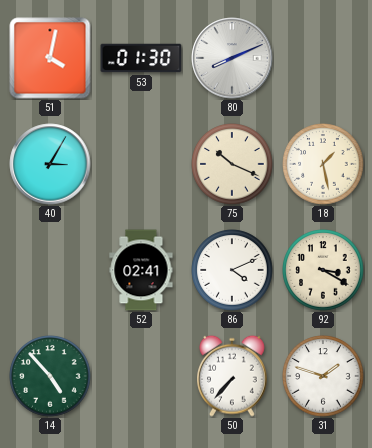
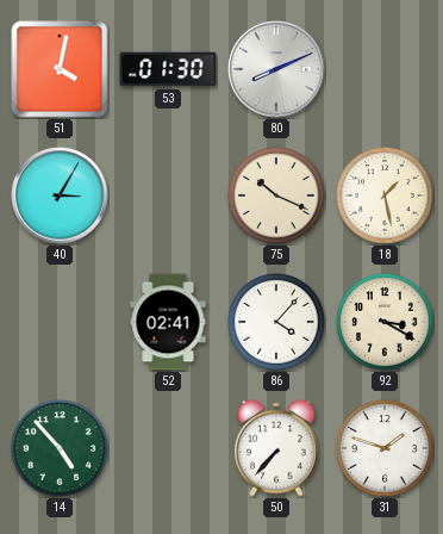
86: 4:11 -> 4:07 (276, 322)
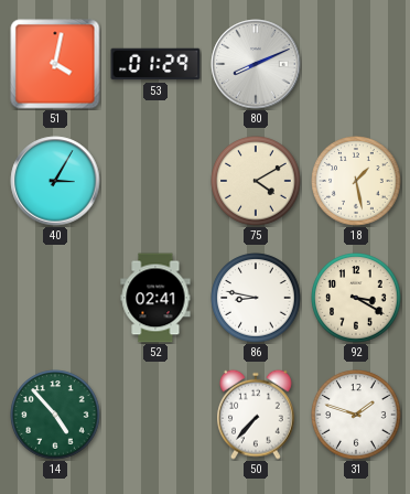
53: 01:30 -> 01:29 (155, 64)
75: 10:19 -> 4:10 (256, 181)
86: 4:07 -> 8:47 (256, 298)
